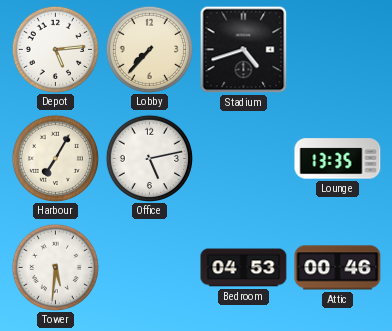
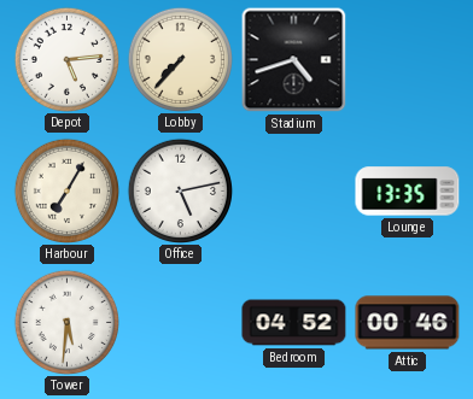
Bedroom: 04:53 -> 04:52 (294, 323)
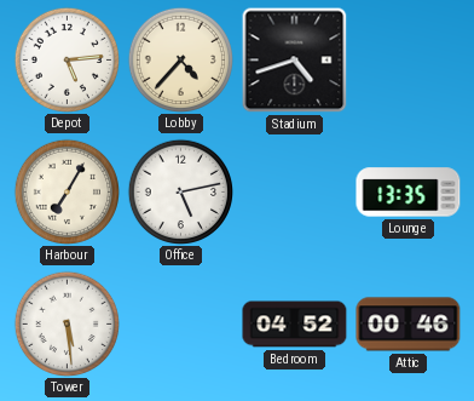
Lobby: 7:37 -> 4:37 (180, 59)
Tower: 5:31 -> 5:29 (67, 323)
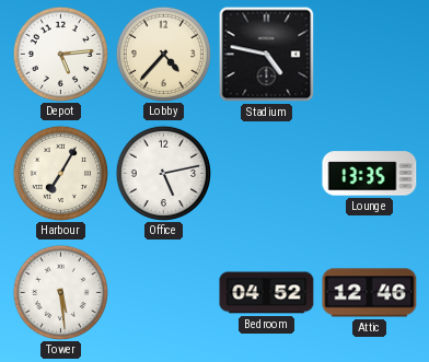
Stadium: 4:42 -> 4:47 (267, 55)
Attic: 00:46 -> 12:46 (370, 293)
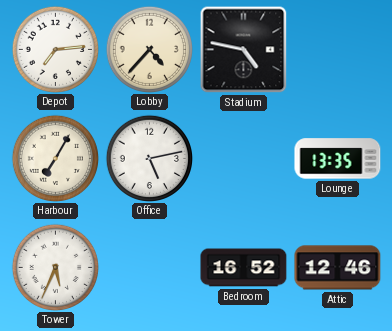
Depot: 5:14 -> 7:14 (55, 49)
Tower: 5:29 -> 5:34 (55, 267)
Bedroom: 04:52 -> 16:52 (244, 268)
